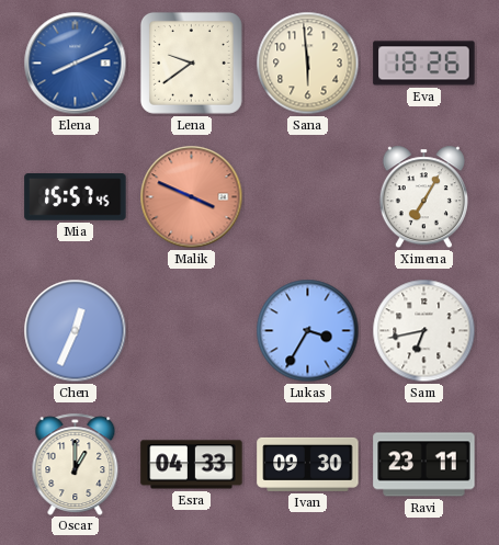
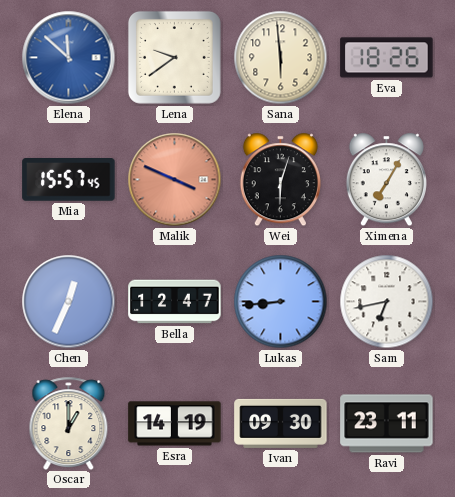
Elena: 8:11 -> 11:52 (69, 58)
Wei: none -> 6:03 (280, 180)
Bella: none -> 12:47 (175, 302)
Lukas: 3:35 -> 8:44 (281, 302)
Esra: 04:33 -> 14:19 (175, 424)
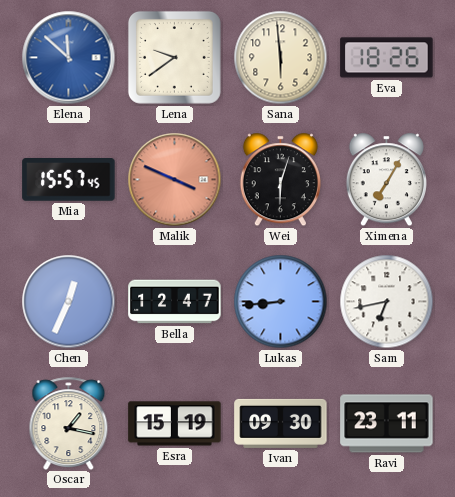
Oscar: 1:00 -> 1:17 (69, 423)
Esra: 14:19 -> 15:19 (175, 424)
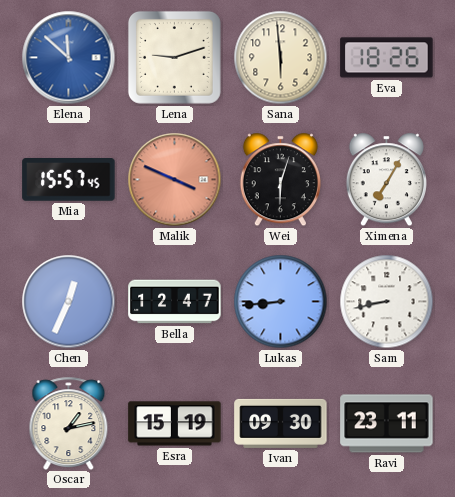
Lena: 9:39 -> 9:12 (174, 57)
Sam: 6:43 -> 8:43 (387, 302)
Oscar: 1:17 -> 1:13 (69, 423)
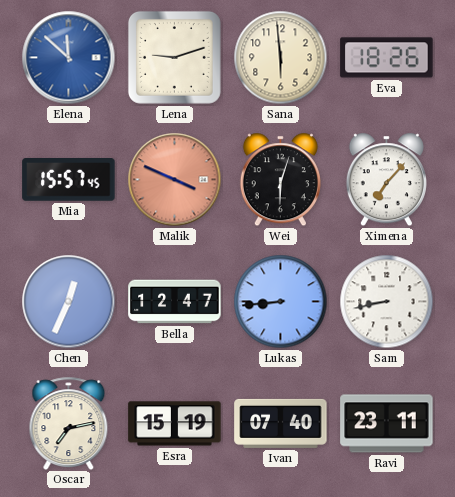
Ximena: 7:05 -> 7:07 (386, 180)
Oscar: 1:13 -> 7:13 (69, 423)
Ivan: 09:30 -> 07:40 (281, 423)
